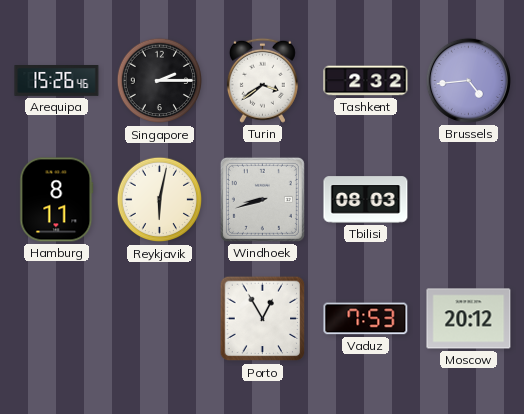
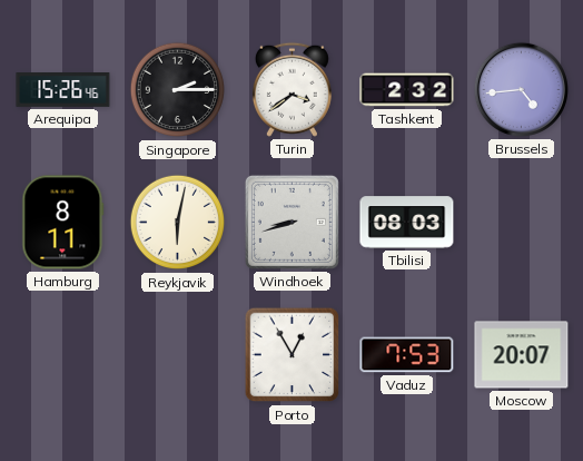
Moscow: 20:12 -> 20:07 (522, 355)
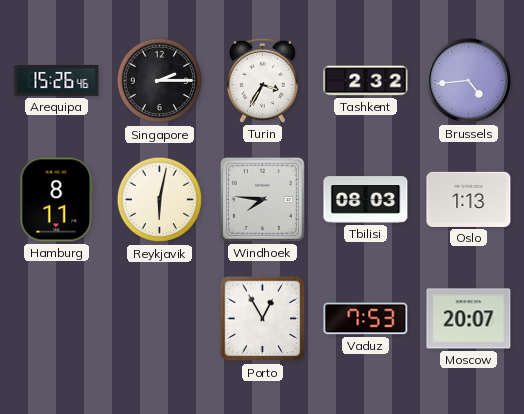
Turin: 3:39 -> 3:35 (262, 80)
Windhoek: 8:42 -> 7:46 (262, 199)
Oslo: none -> 1:13 (469, 199)
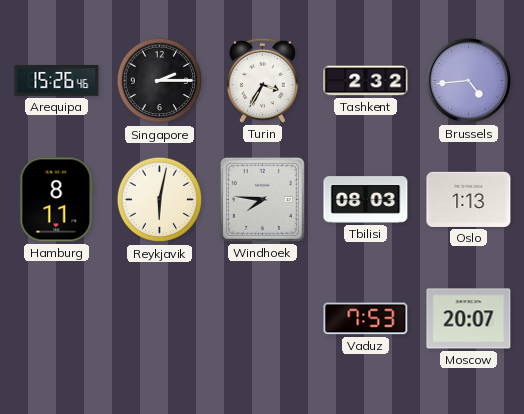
Porto: 12:55 -> none (263, 319)
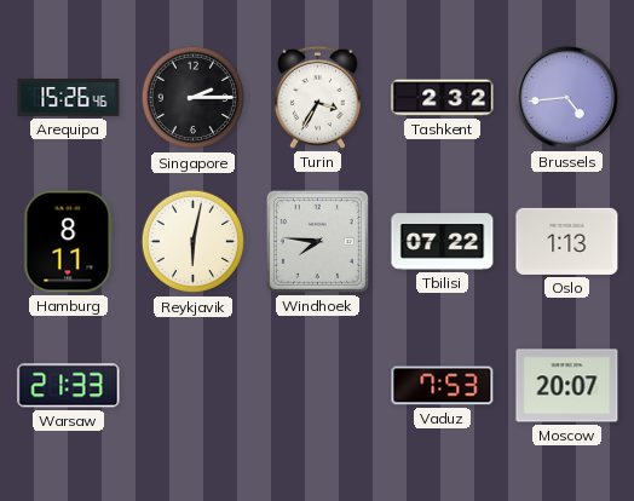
Tbilisi: 08:03 -> 07:22 (443, 242)
Warsaw: none -> 21:33 (69, 386)
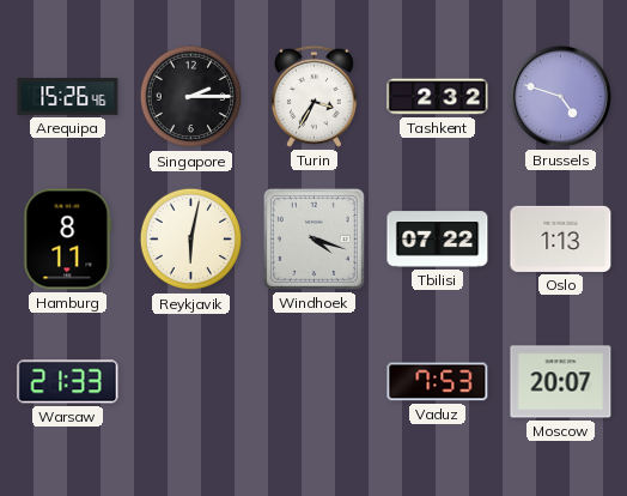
Brussels: 4:44 -> 4:48 (560, 96)
Windhoek: 7:46 -> 4:18 (313, 238)
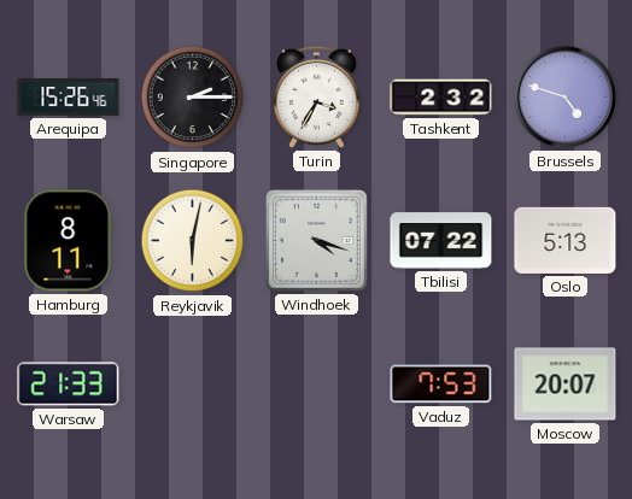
Oslo: 1:13 -> 5:13 (566, 240)
